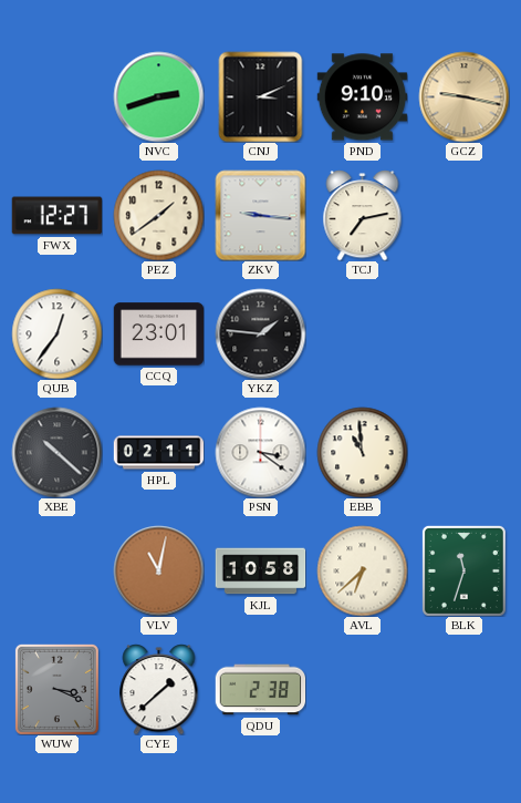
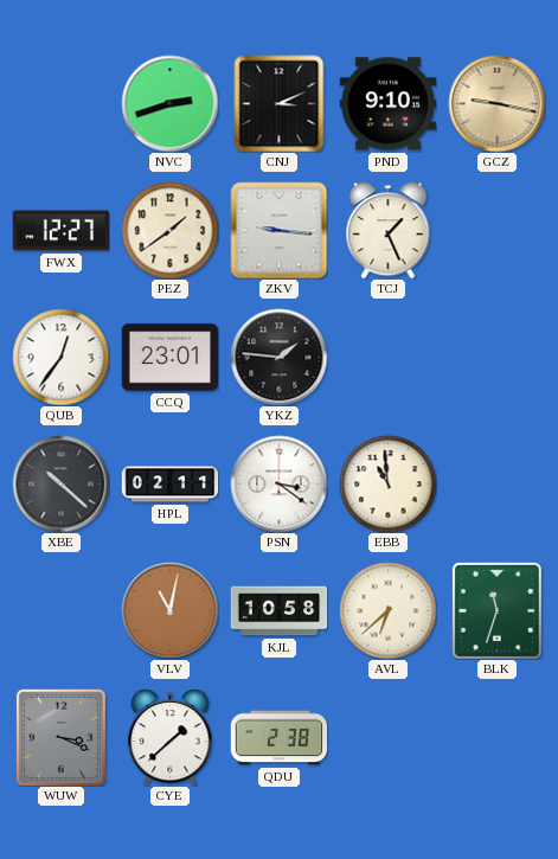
TCJ: 7:13 -> 1:26 (389, 230)
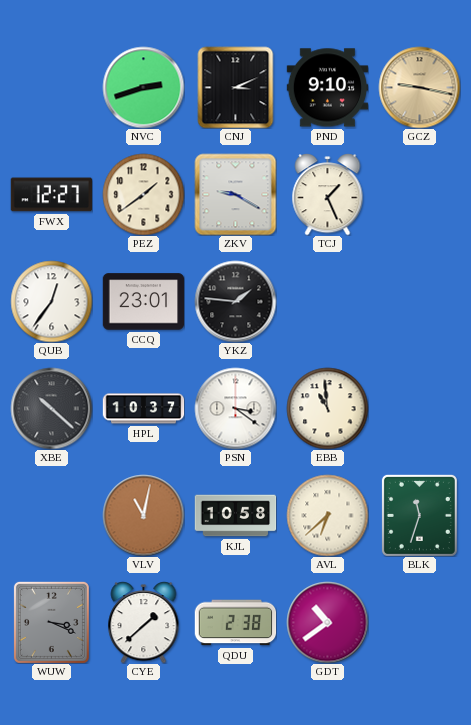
ZKV: 9:16 -> 9:20 (235, 194)
HPL: 02:11 -> 10:37 (143, 409)
GDT: none -> 10:39 (327, 622)
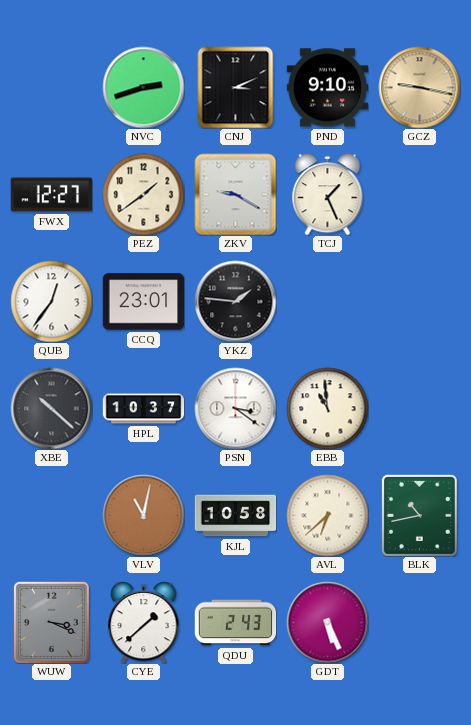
BLK: 11:33 -> 10:43 (419, 515)
QDU: 2:38 -> 2:43 (235, 623)
GDT: 10:39 -> 5:26 (327, 622)
